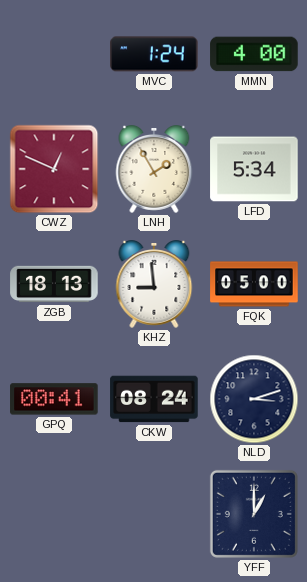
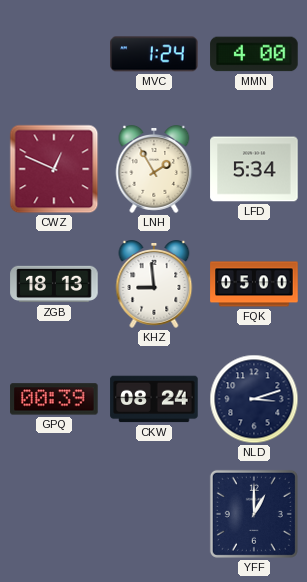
GPQ: 00:41 -> 00:39 (54, 399)
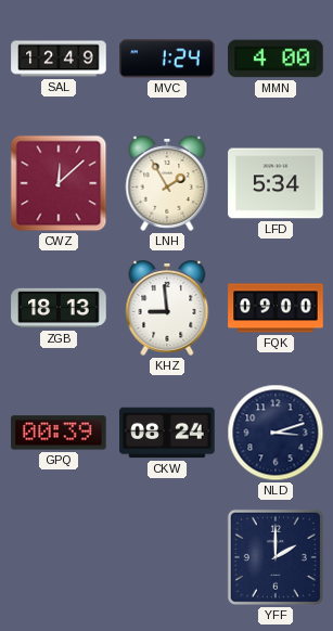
SAL: none -> 12:49 (59, 59)
CWZ: 12:49 -> 12:08 (59, 183)
FQK: 05:00 -> 09:00 (276, 308)
YFF: 1:00 -> 2:00 (276, 557)
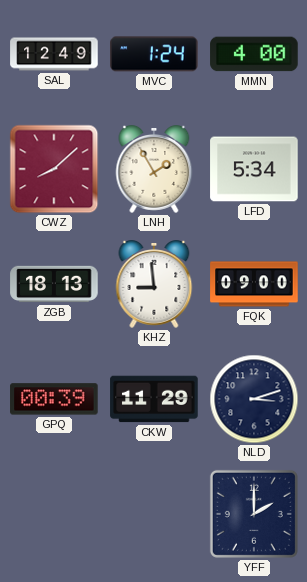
CWZ: 12:08 -> 8:08 (54, 169)
CKW: 08:24 -> 11:29 (154, 399)
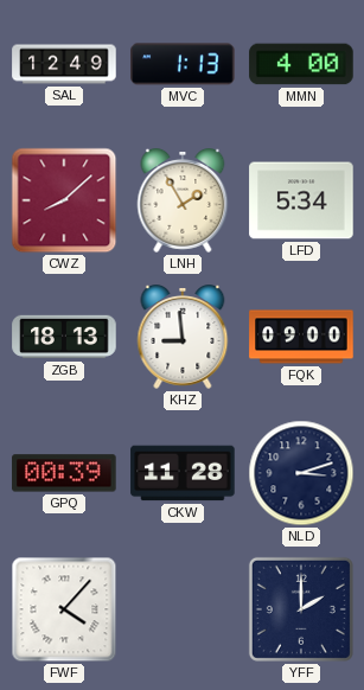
MVC: 1:24 -> 1:13 (183, 64)
CKW: 11:29 -> 11:28 (183, 473)
FWF: none -> 4:07 (64, 609)
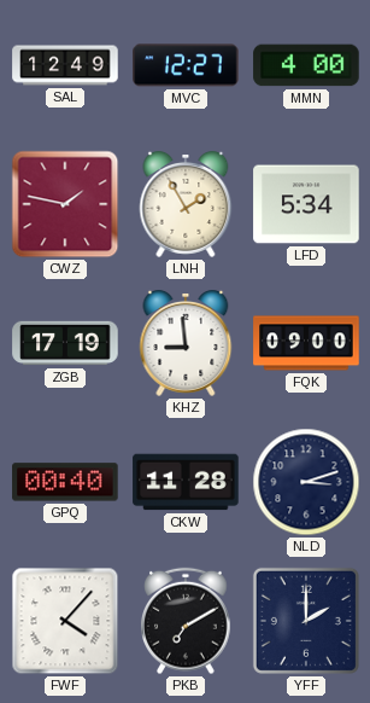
MVC: 1:13 -> 12:27 (186, 65)
CWZ: 8:08 -> 1:47 (65, 204)
ZGB: 18:13 -> 17:19 (65, 343)
GPQ: 00:39 -> 00:40 (65, 482)
PKB: none -> 7:10 (187, 621)
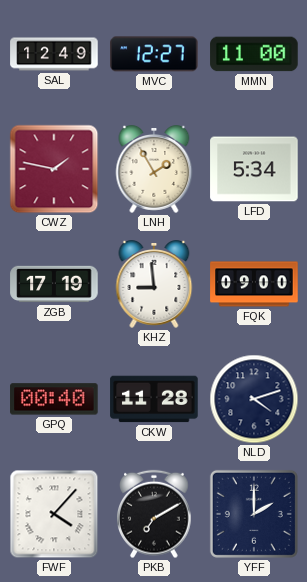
MMN: 4:00 -> 11:00 (254, 54)
NLD: 3:12 -> 4:12 (254, 399)
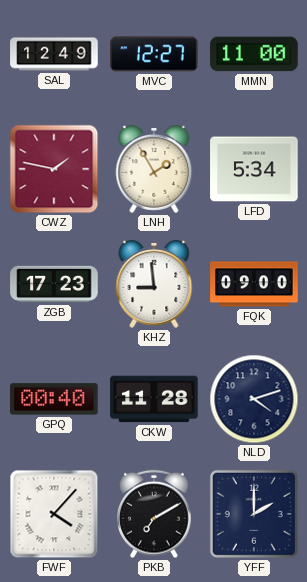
ZGB: 17:19 -> 17:23 (54, 284)
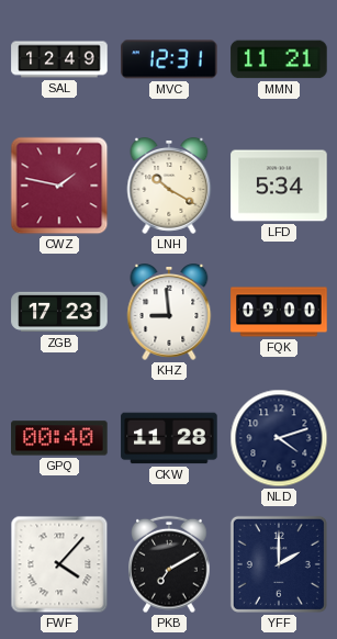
MVC: 12:27 -> 12:31 (169, 59)
MMN: 11:00 -> 11:21 (279, 59)
LNH: 1:55 -> 10:20 (169, 187)
